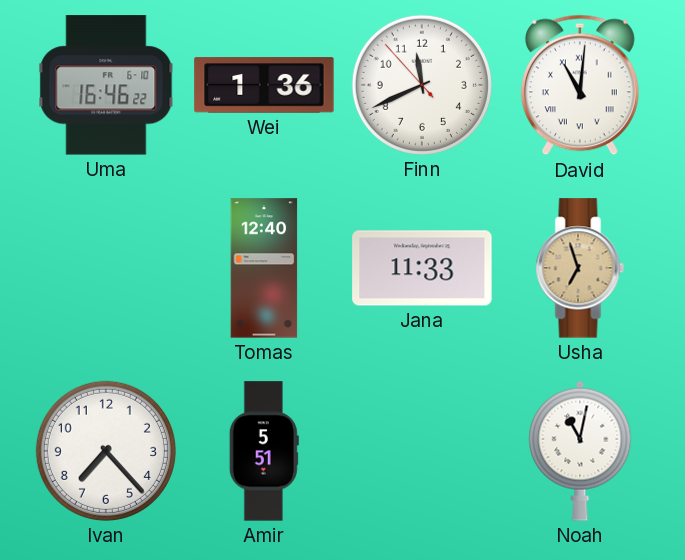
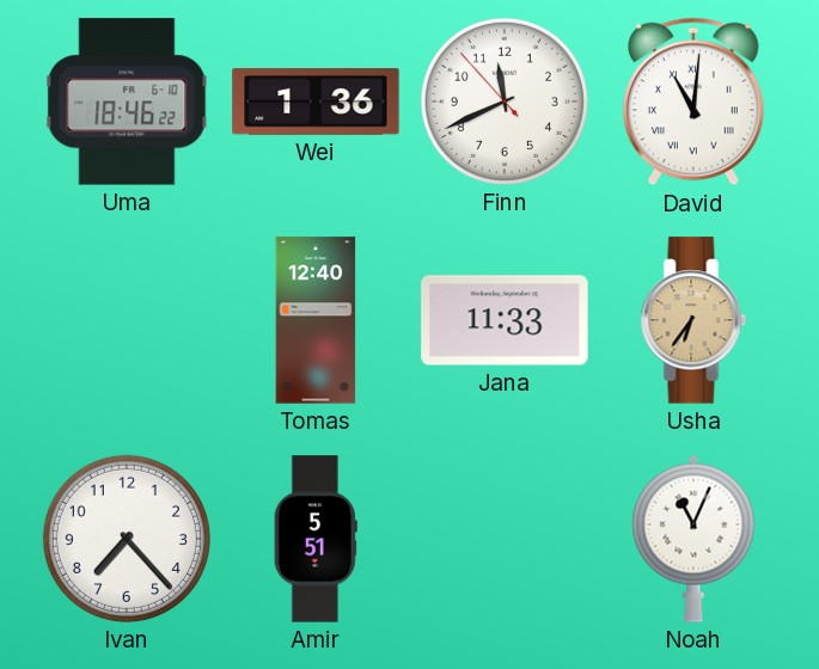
Uma: 16:46 -> 18:46 (127, 102)
Usha: 6:57 -> 6:36 (693, 320)
Noah: 11:02 -> 11:04 (693, 539)
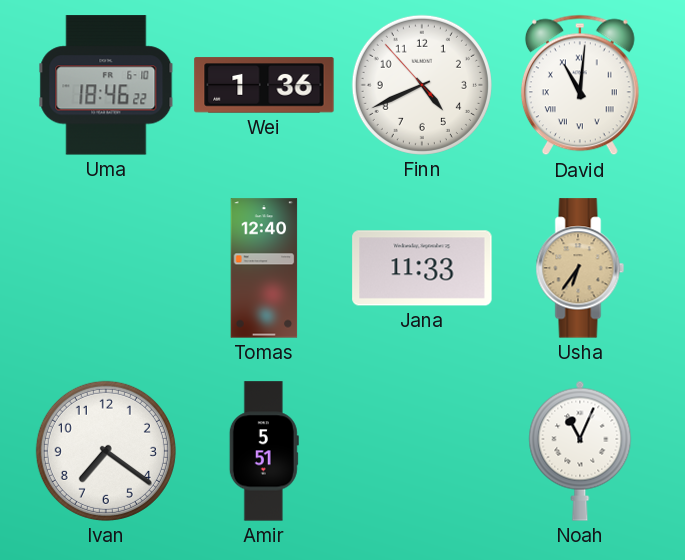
Finn: 11:40 -> 4:40 (422, 85)
Ivan: 7:23 -> 7:21 (106, 451)
